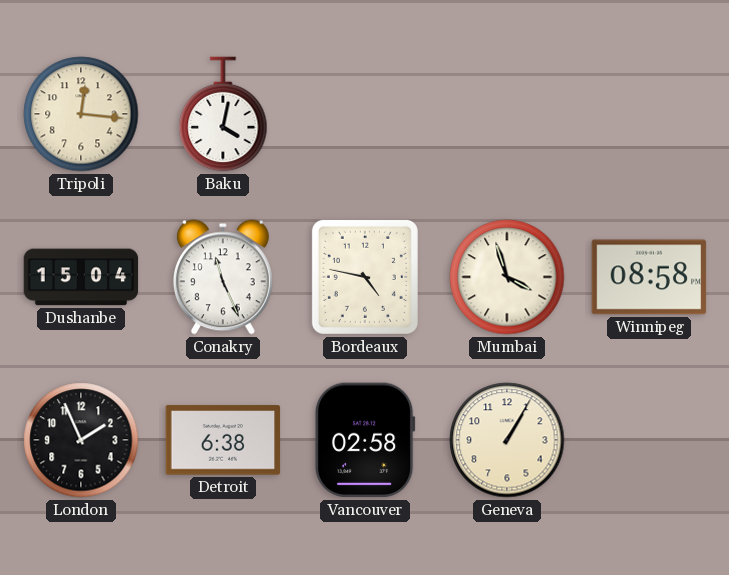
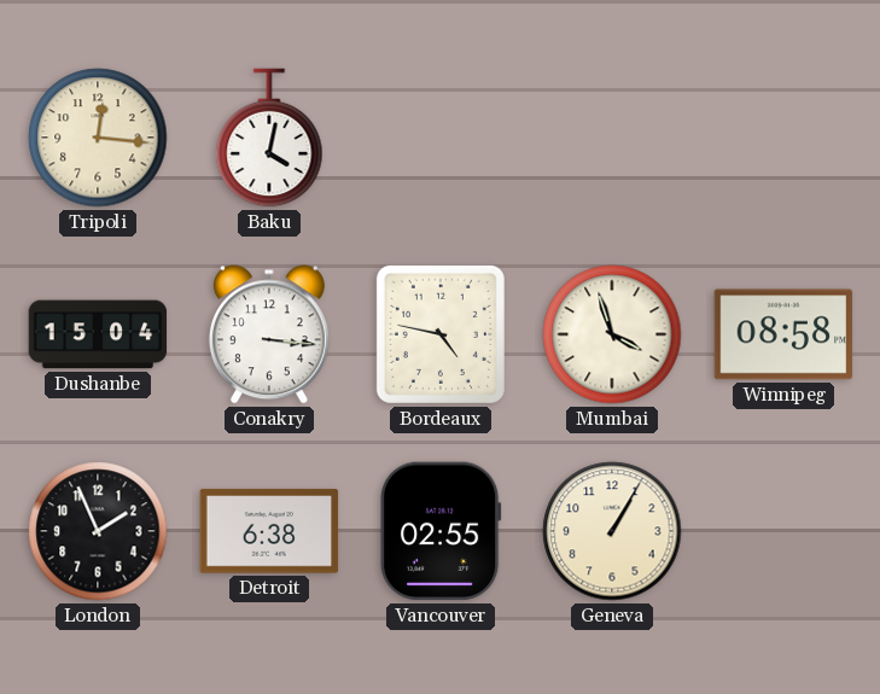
Conakry: 11:26 -> 3:16 (269, 334)
Vancouver: 02:58 -> 02:55 (441, 531)
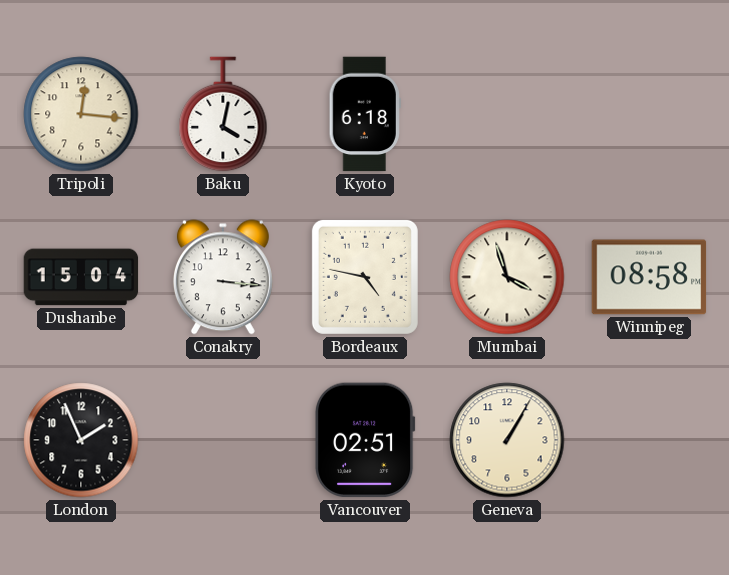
Kyoto: none -> 6:18 (365, 114)
Detroit: 6:38 -> none (269, 531)
Vancouver: 02:55 -> 02:51 (365, 440)
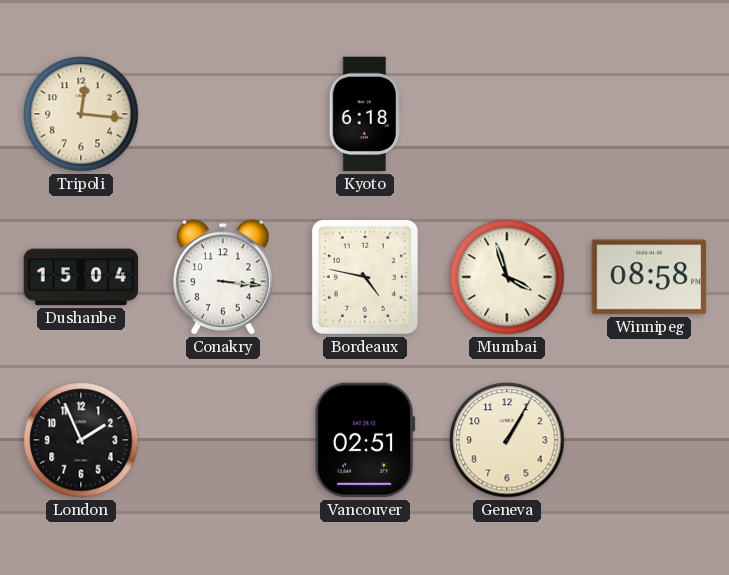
Baku: 4:02 -> none (223, 114)
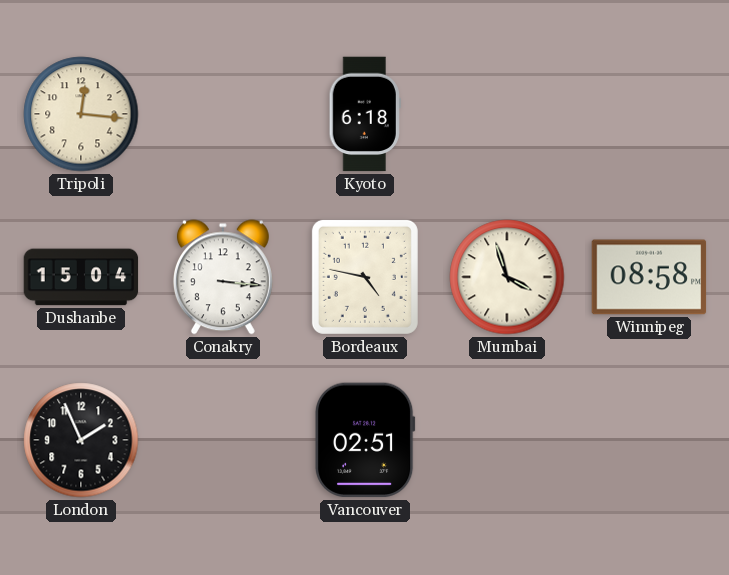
Geneva: 1:05 -> none (507, 440)
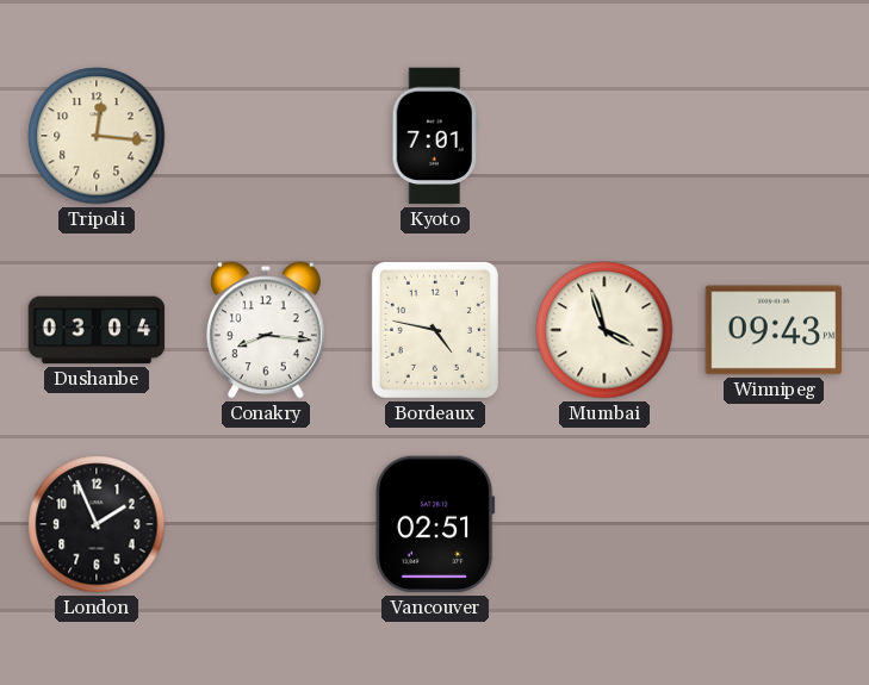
Kyoto: 6:18 -> 7:01 (435, 136)
Dushanbe: 15:04 -> 03:04 (97, 330)
Conakry: 3:16 -> 8:16 (266, 330)
Winnipeg: 08:58 -> 09:43 (774, 330)
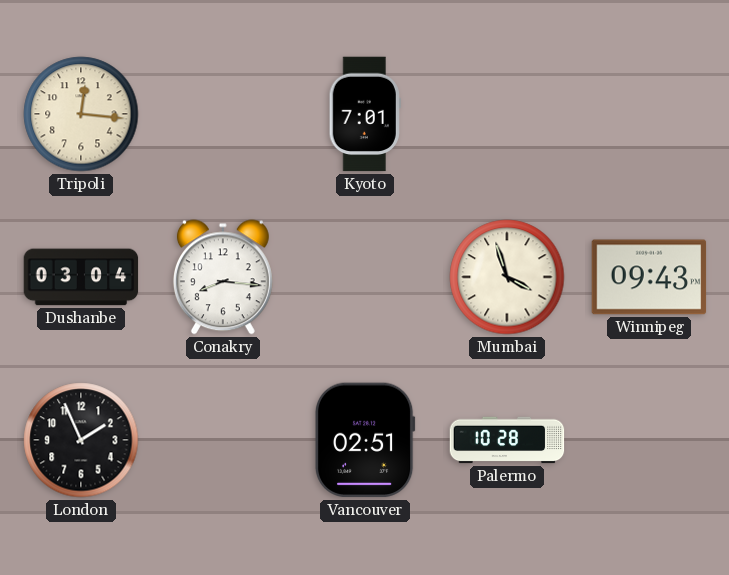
Bordeaux: 4:47 -> none (435, 330)
Palermo: none -> 10:28 (507, 440)
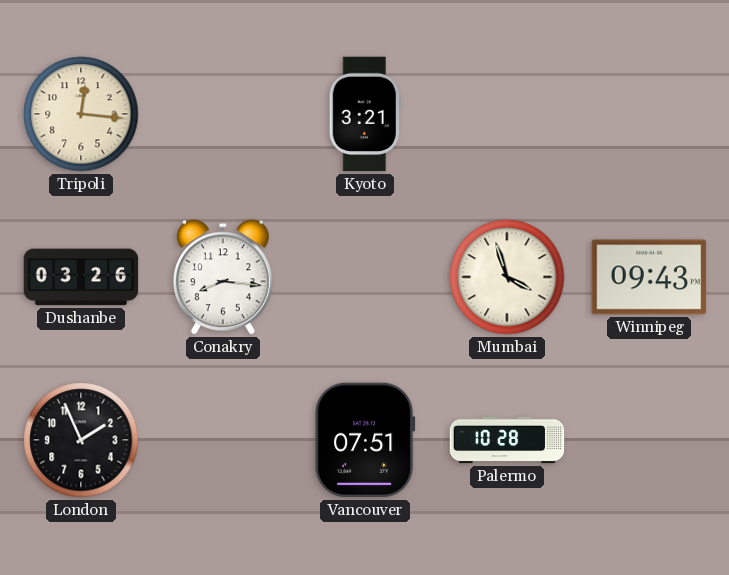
Kyoto: 7:01 -> 3:21 (365, 114)
Dushanbe: 03:04 -> 03:26 (81, 277)
Vancouver: 02:51 -> 07:51 (365, 440)
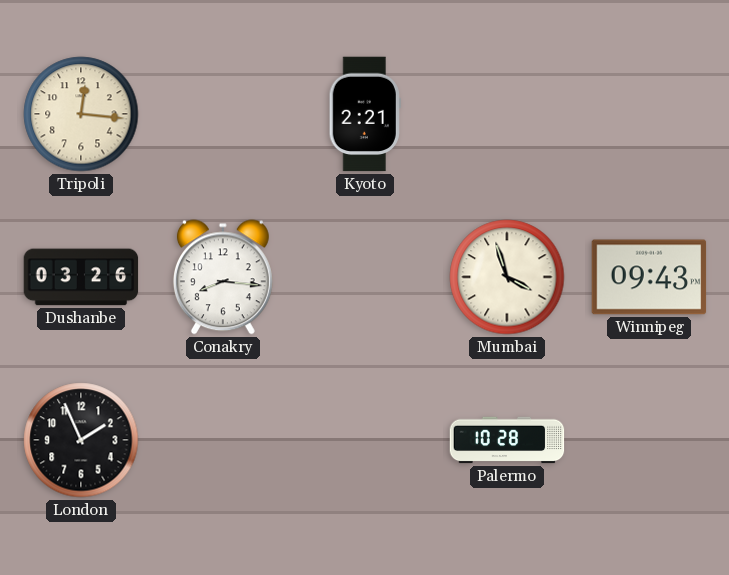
Kyoto: 3:21 -> 2:21 (365, 114)
Vancouver: 07:51 -> none (365, 440)
